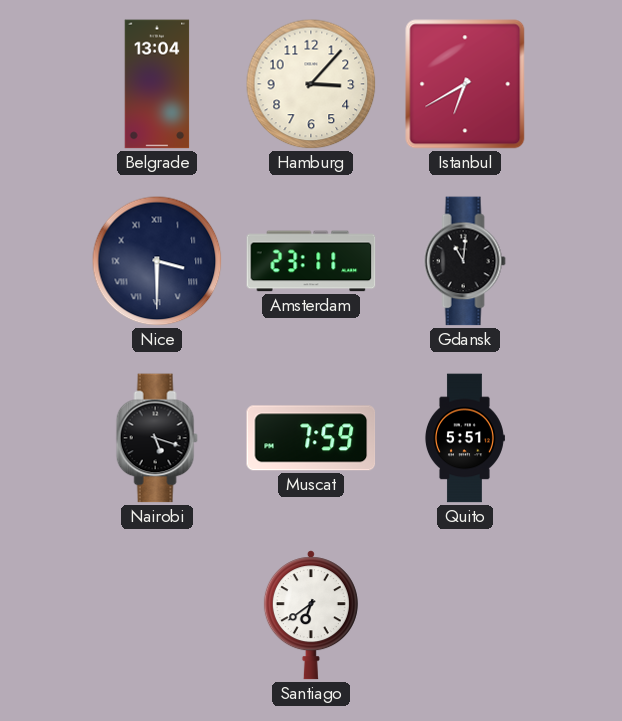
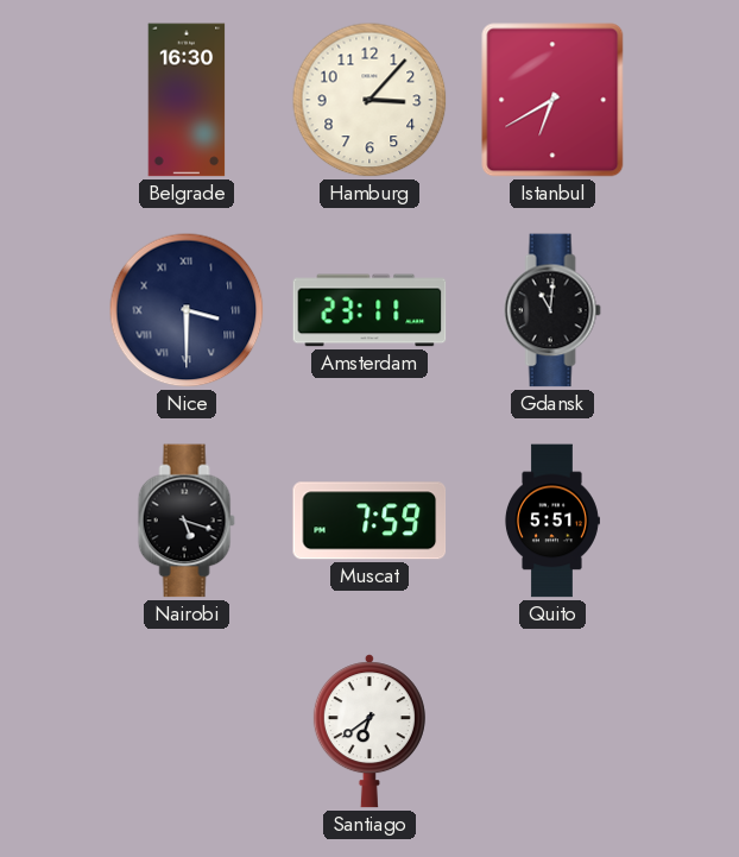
Belgrade: 13:04 -> 16:30 (187, 100)
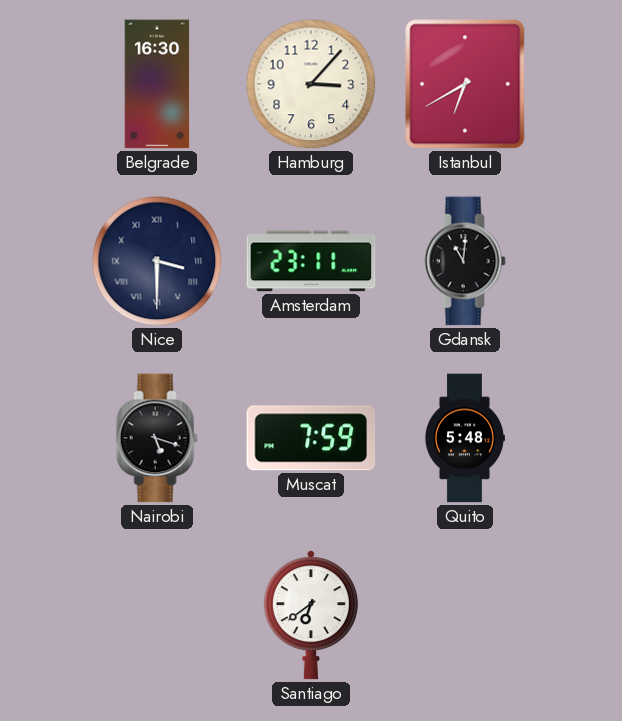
Quito: 5:51 -> 5:48 (464, 438)
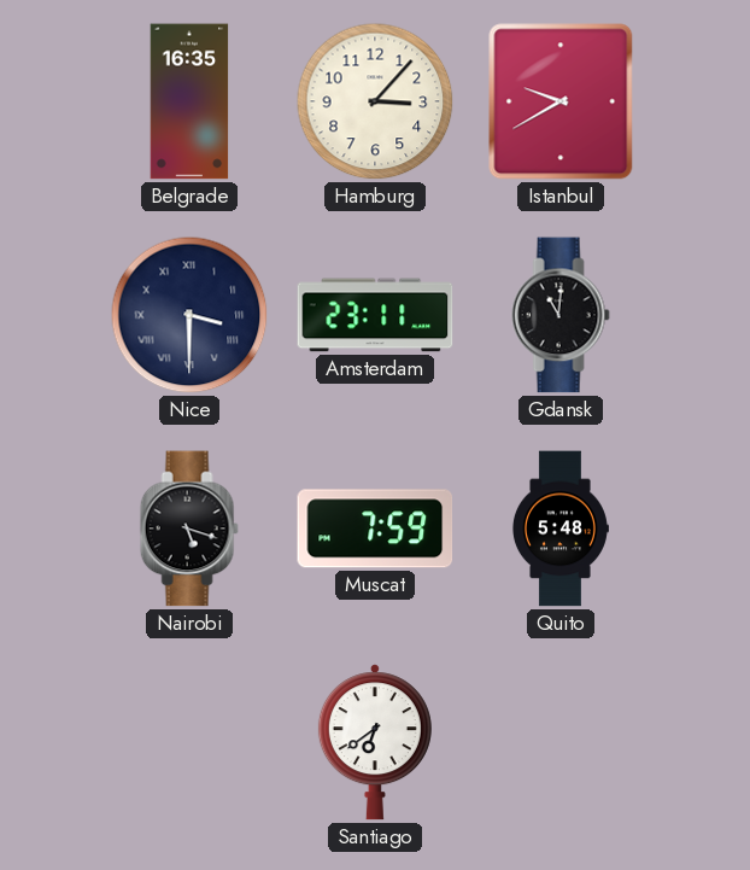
Belgrade: 16:30 -> 16:35 (189, 101)
Istanbul: 6:40 -> 9:40 (561, 101)
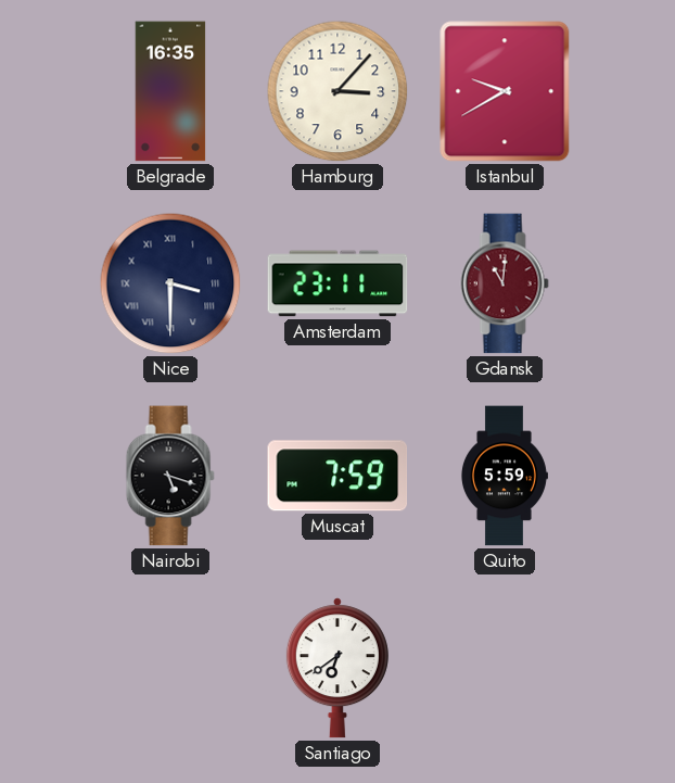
Gdansk dial: black -> burgundy (505, 283)
Quito: 5:48 -> 5:59 (504, 476)
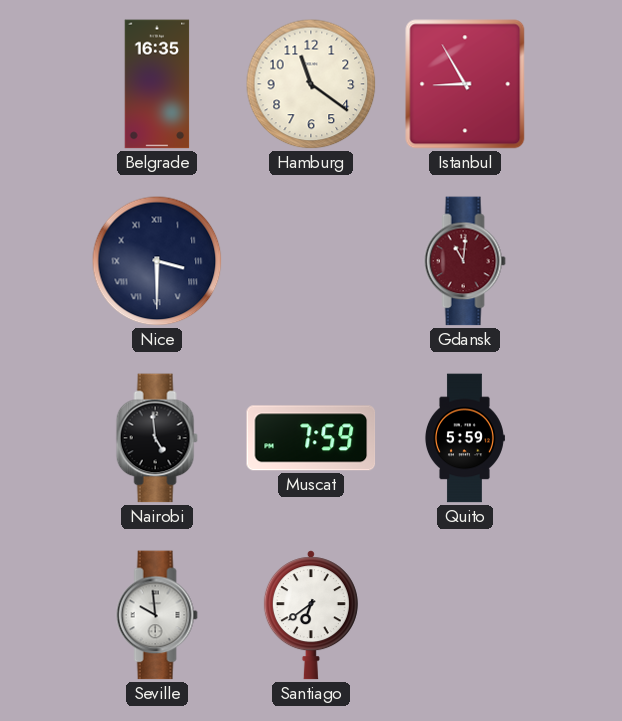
Hamburg: 3:07 -> 11:21 (311, 84)
Istanbul: 9:40 -> 8:55 (465, 84)
Amsterdam: 23:11 -> none (337, 283)
Nairobi: 5:18 -> 4:59 (157, 438)
Seville: none -> 9:59 (157, 615)
